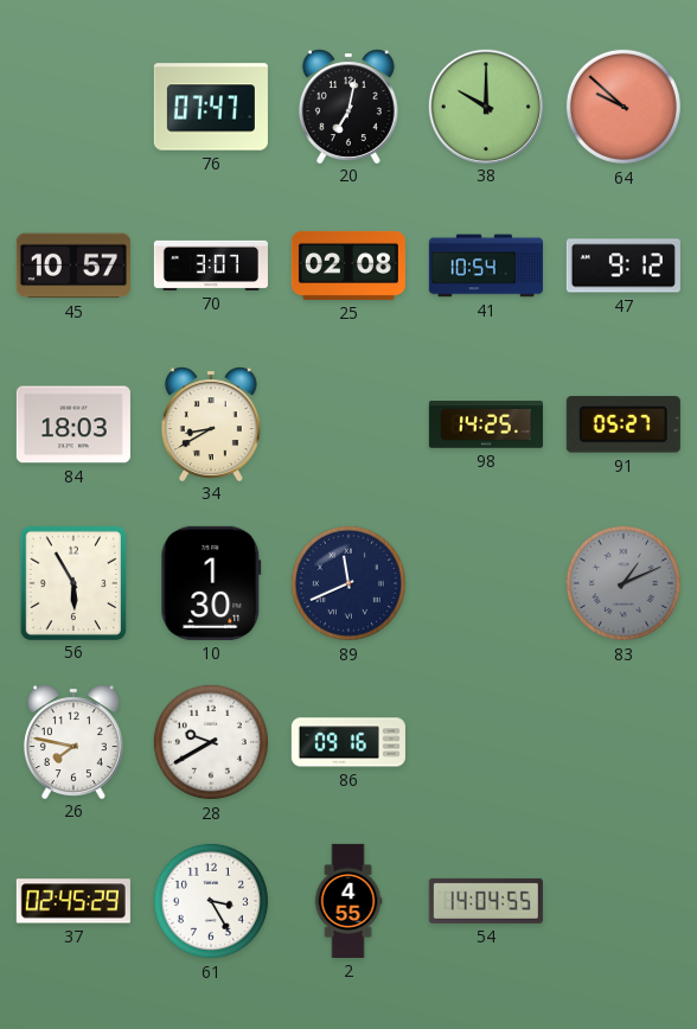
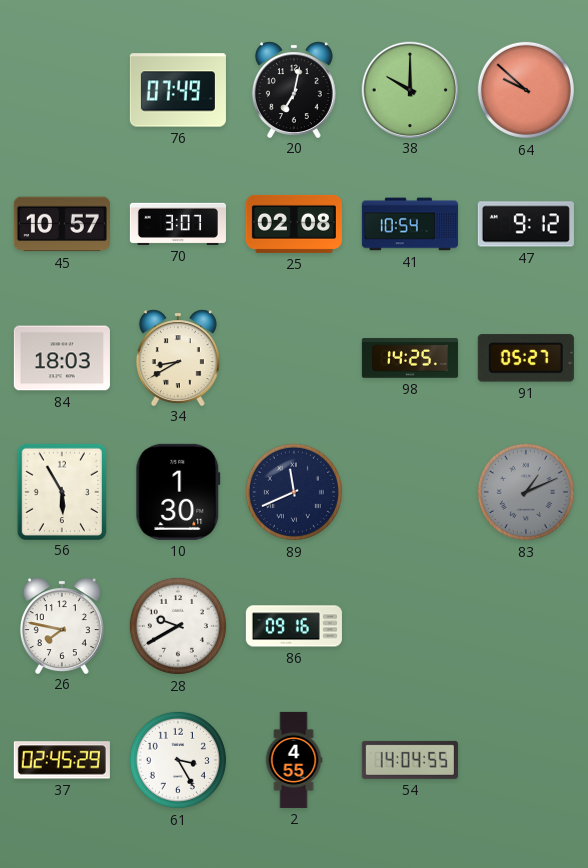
76: 07:47 -> 07:49 (178, 90)
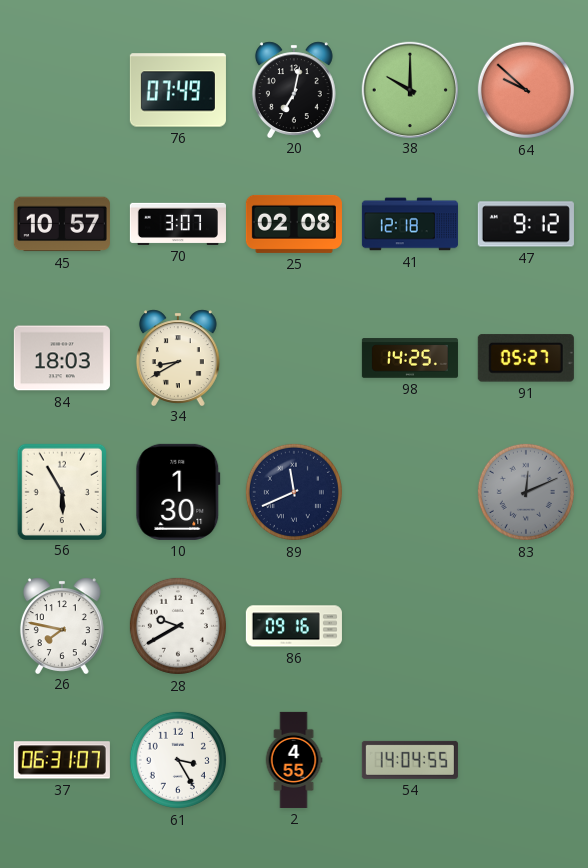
41: 10:54 -> 12:18 (410, 224)
83: 1:11 -> 12:11 (526, 492)
37: 02:45 -> 06:31 (62, 760)
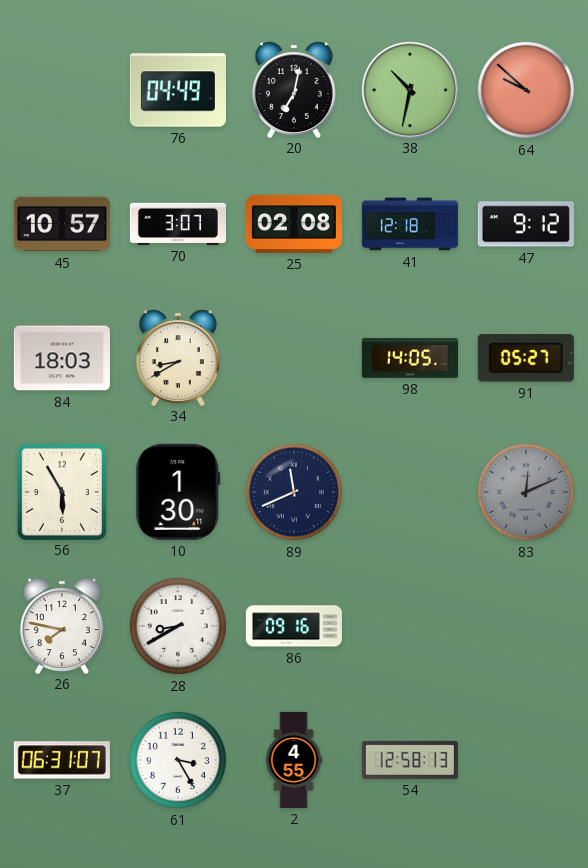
76: 07:49 -> 04:49 (178, 90)
38: 10:00 -> 10:32 (409, 89)
98: 14:25 -> 14:05 (410, 358)
28: 9:40 -> 8:40 (178, 626)
54: 14:04 -> 12:58 (410, 760)
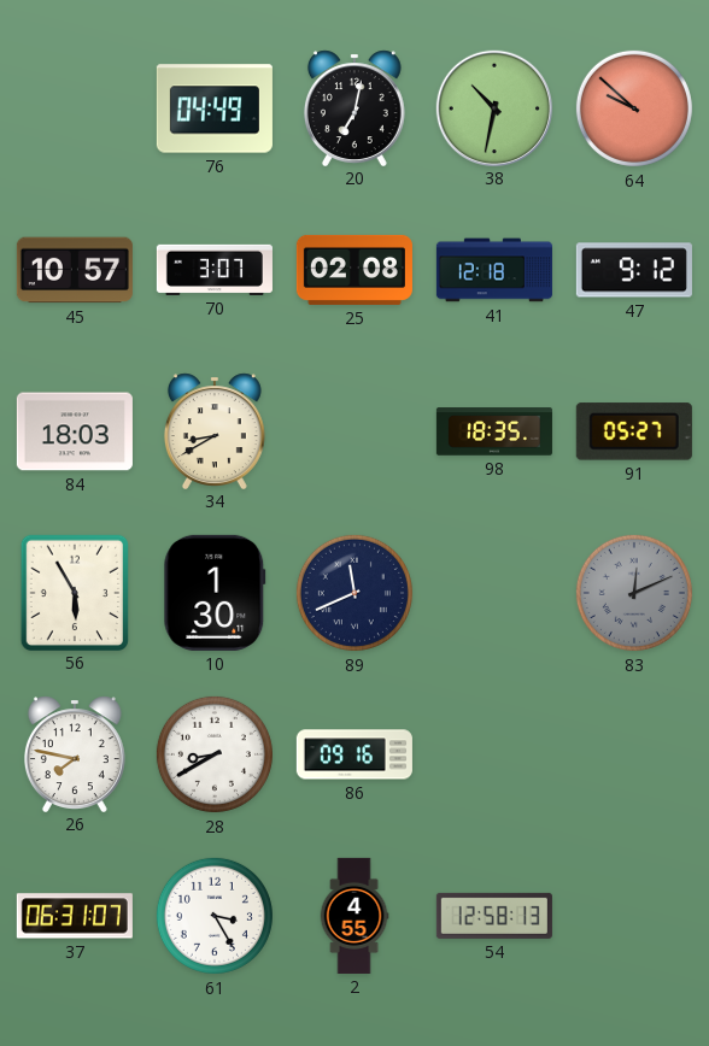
98: 14:05 -> 18:35 (494, 431)
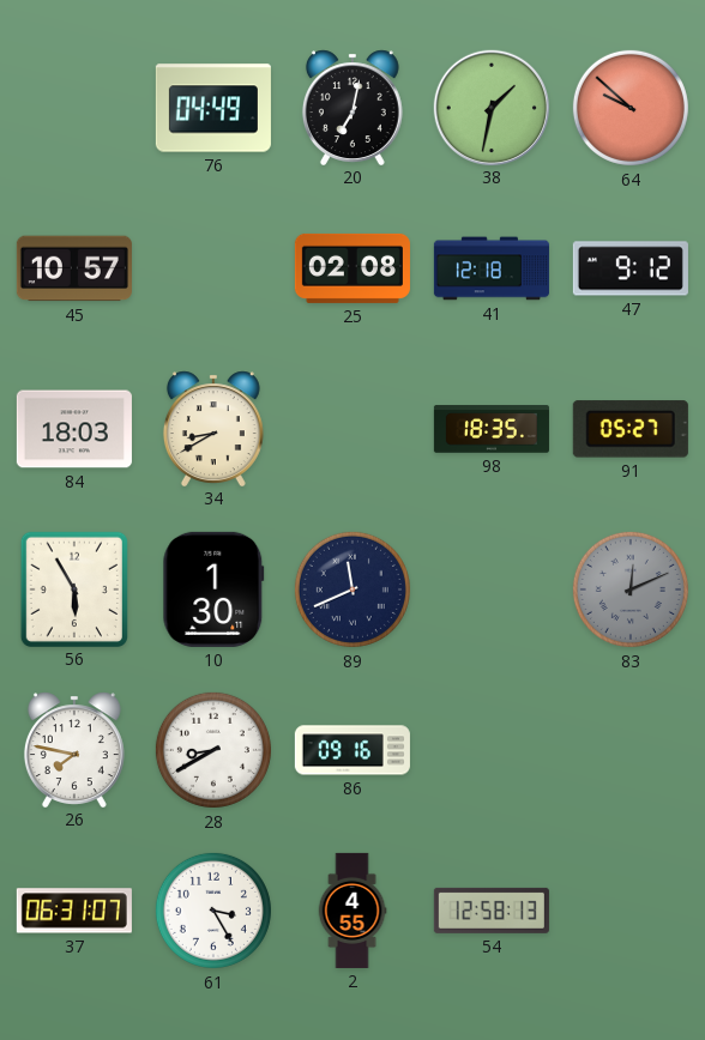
38: 10:32 -> 1:32 (490, 107)
70: 3:07 -> none (215, 270)
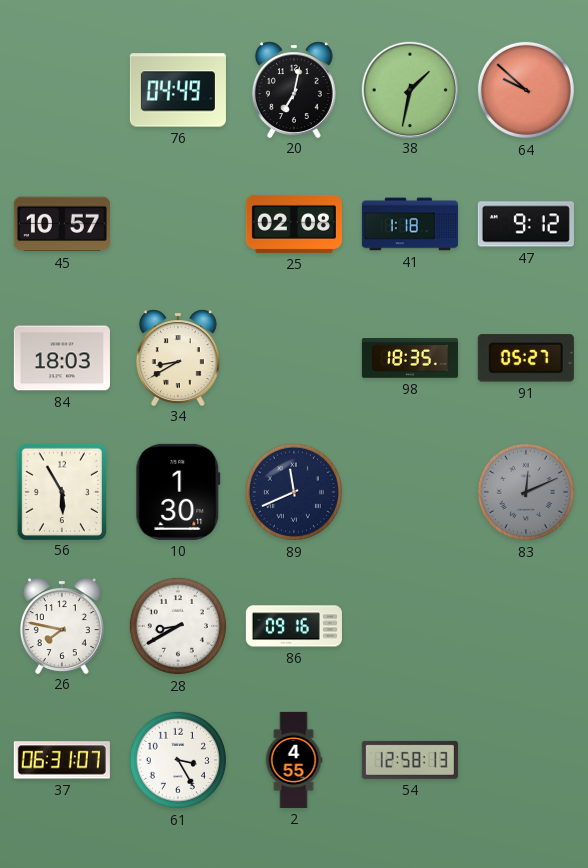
41: 12:18 -> 1:18 (410, 224)
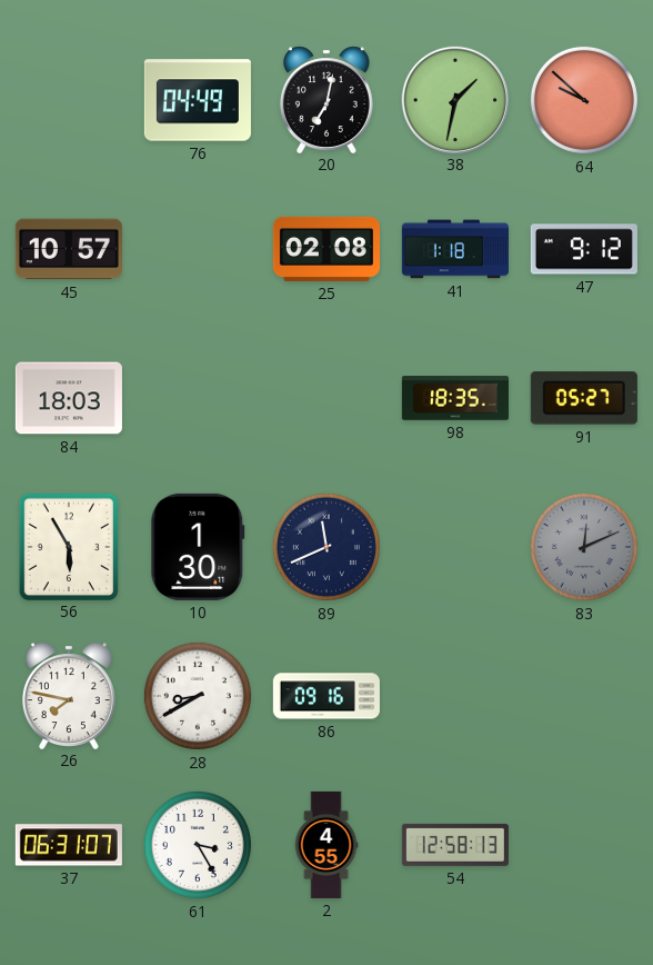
34: 8:40 -> none (178, 357)
